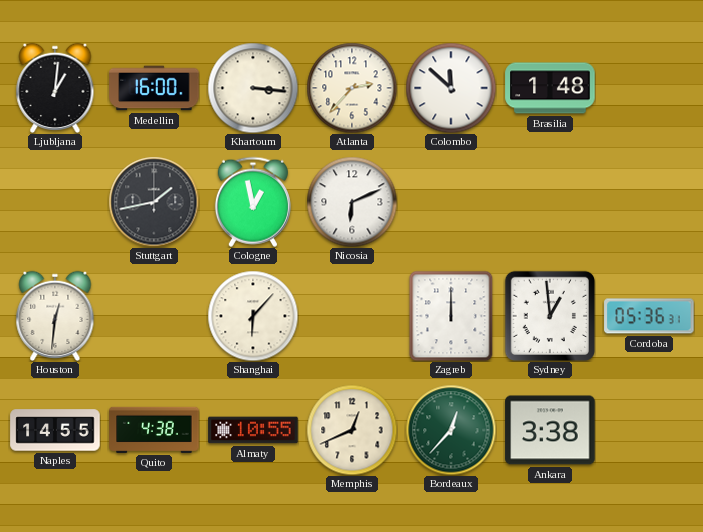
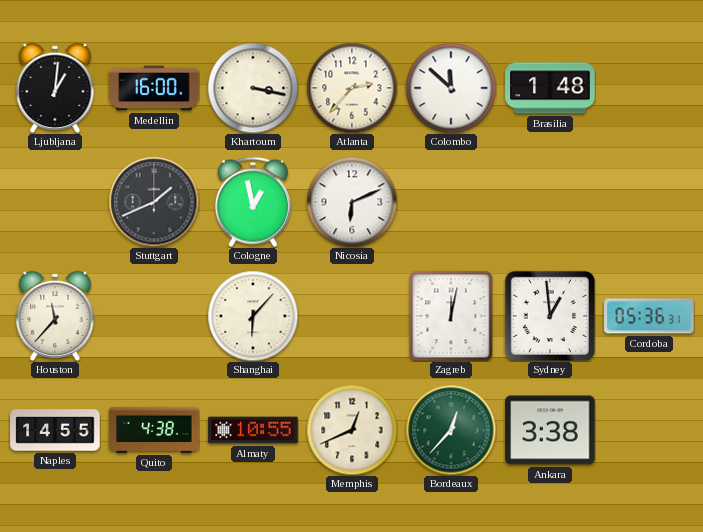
Khartoum: 3:16 -> 3:17 (253, 88)
Stuttgart: 1:43 -> 1:41 (154, 202)
Houston: 12:31 -> 11:37 (55, 316)
Zagreb: 12:00 -> 12:02 (451, 316)
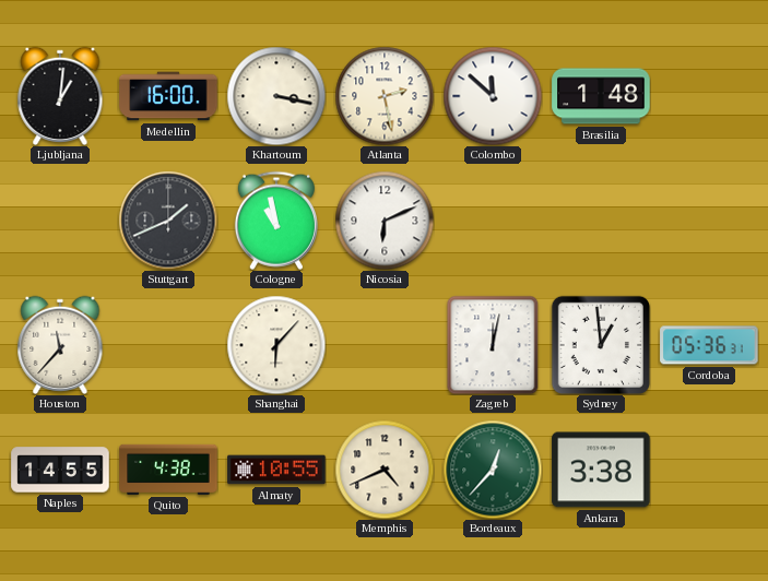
Atlanta: 2:37 -> 2:28 (385, 96)
Cologne: 12:58 -> 10:58 (276, 221)
Memphis: 12:41 -> 4:41 (385, 470)
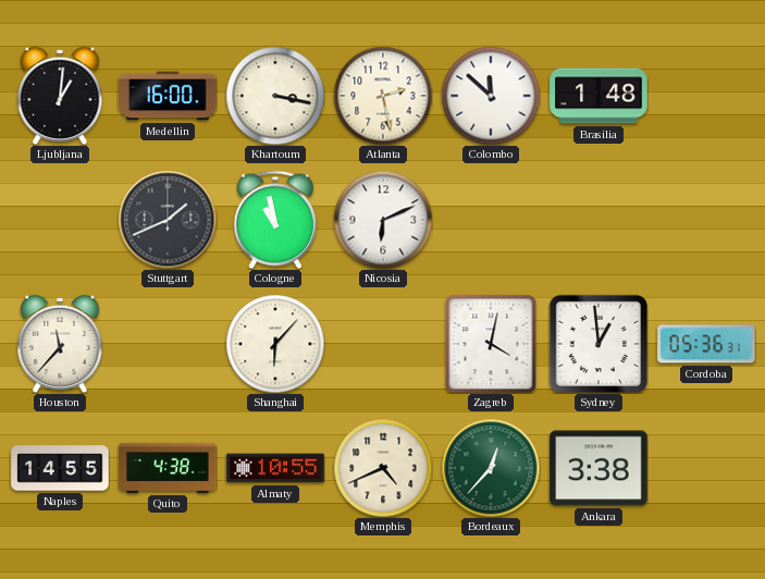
Zagreb: 12:02 -> 4:02 (491, 344)
